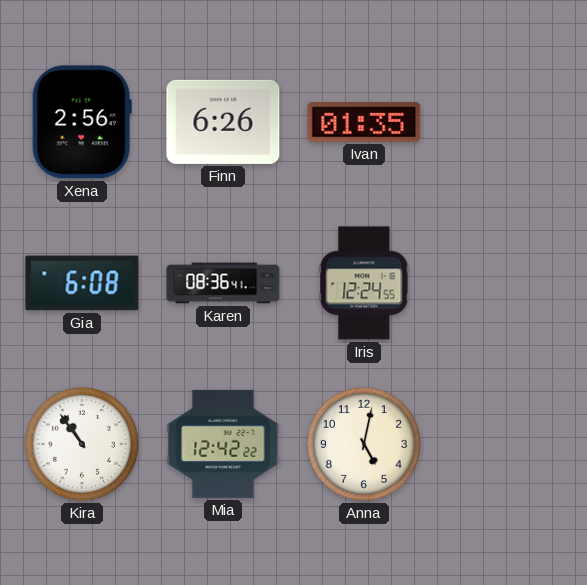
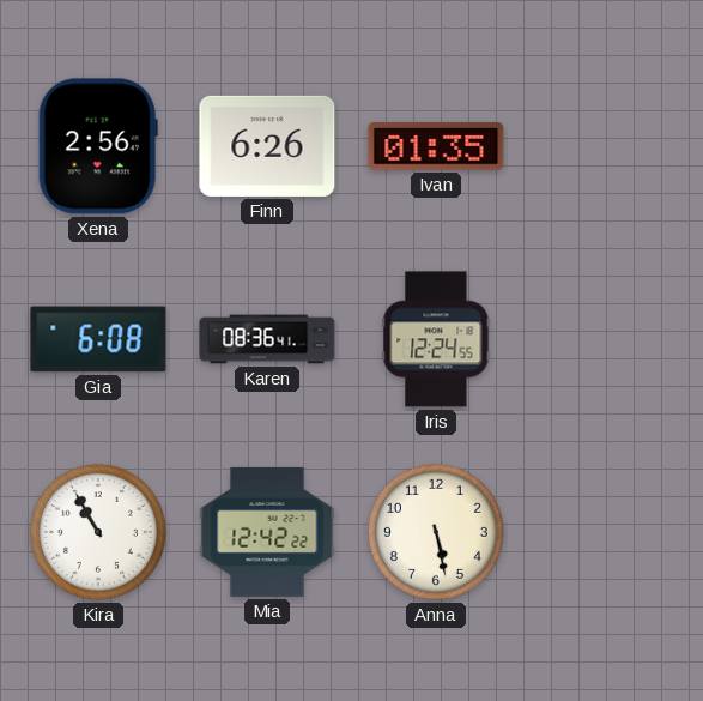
Kira: 10:54 -> 10:55 (98, 532)
Anna: 5:02 -> 5:28 (436, 532)
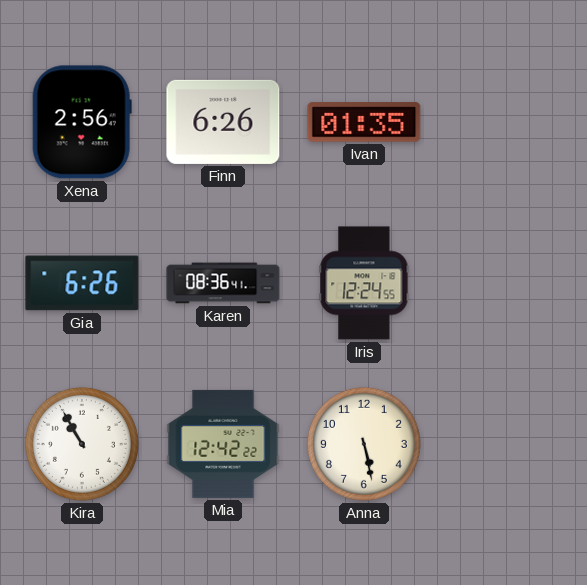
Gia: 6:08 -> 6:26 (82, 283)
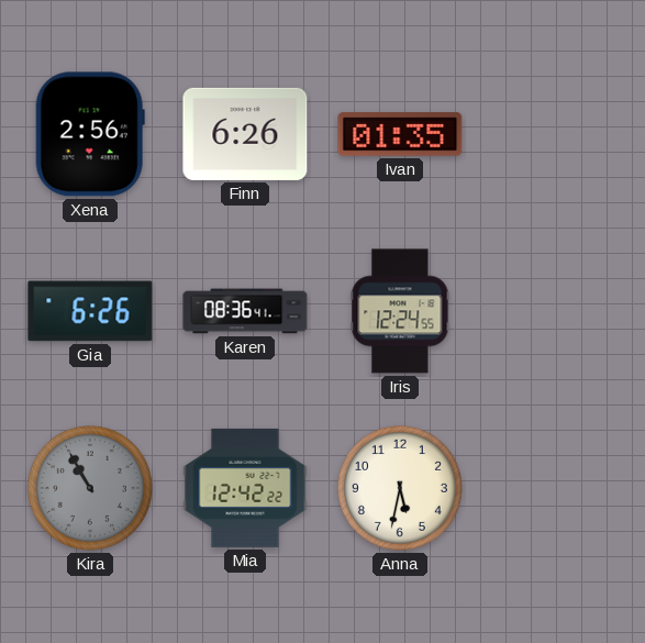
Kira dial: white -> grey (90, 488)
Anna: 5:28 -> 5:32 (400, 488)
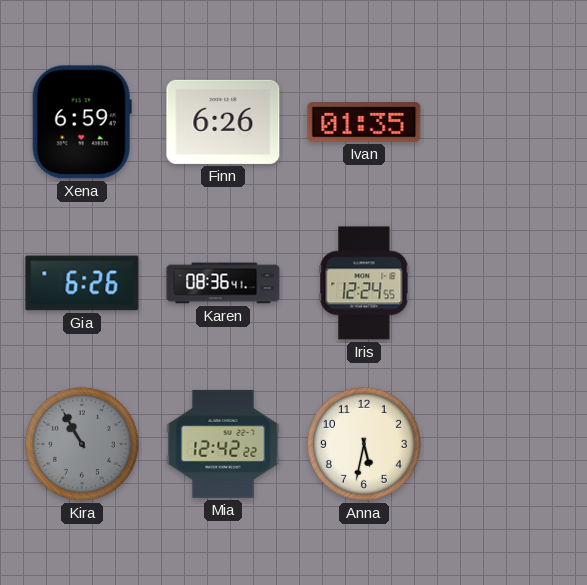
Xena: 2:56 -> 6:59 (82, 122)
